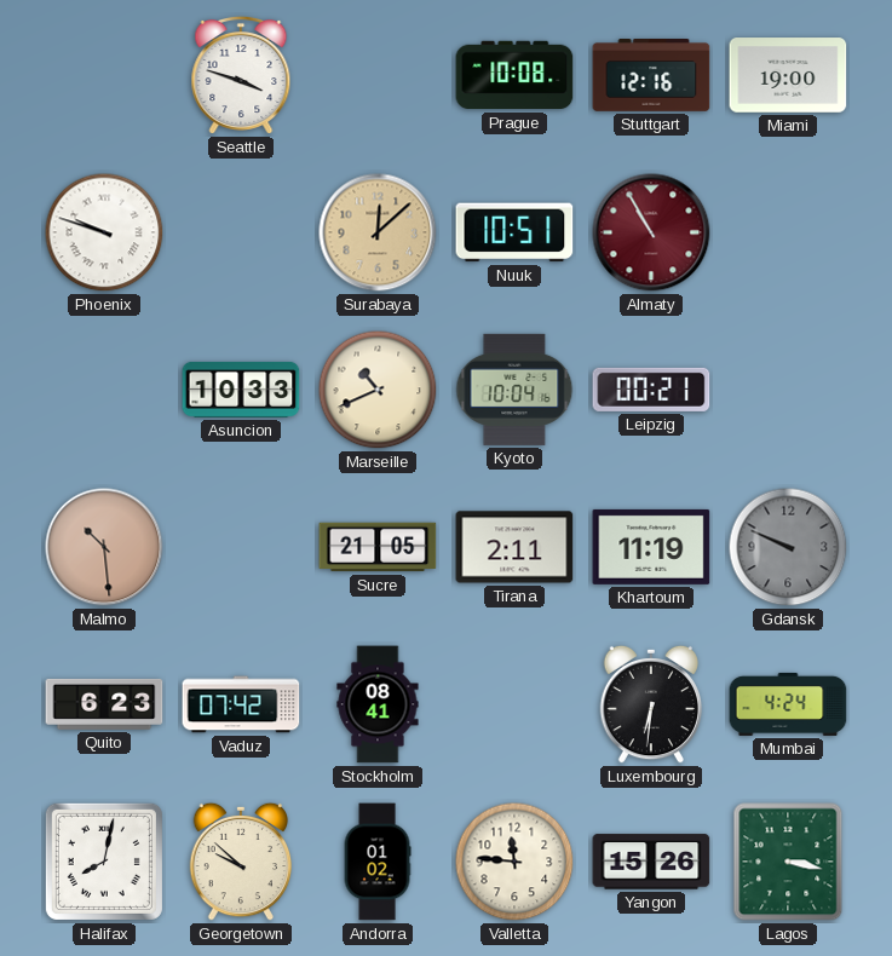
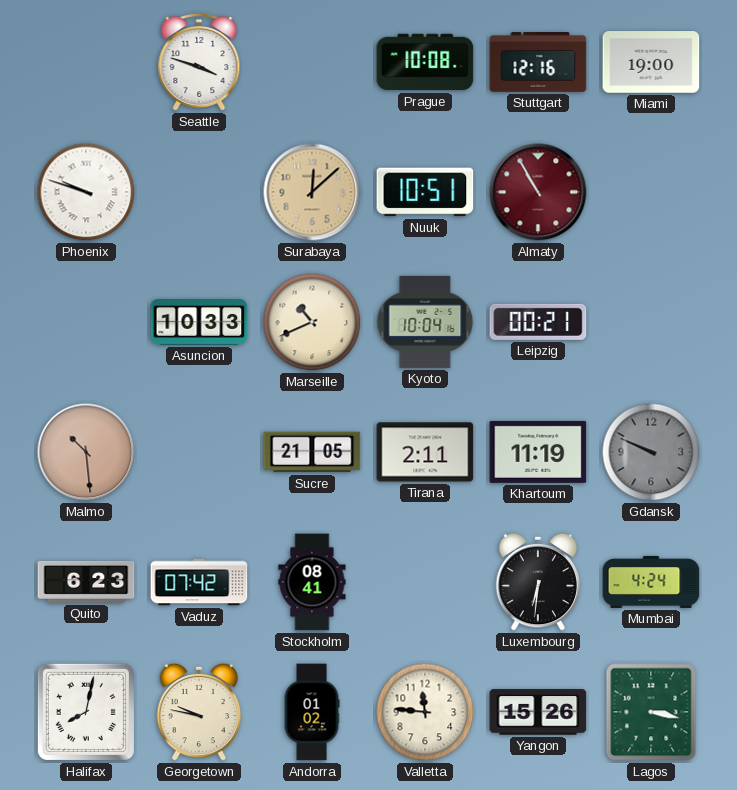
Georgetown: 9:52 -> 9:47 (199, 712)
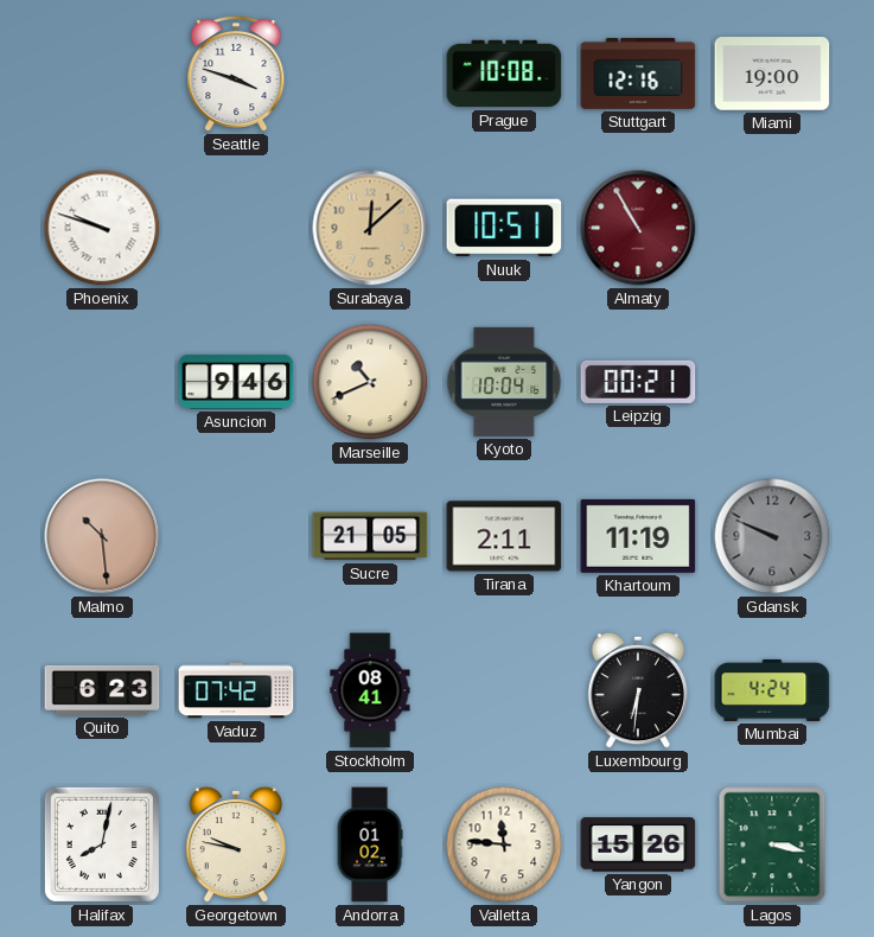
Asuncion: 10:33 -> 9:46 (236, 382)
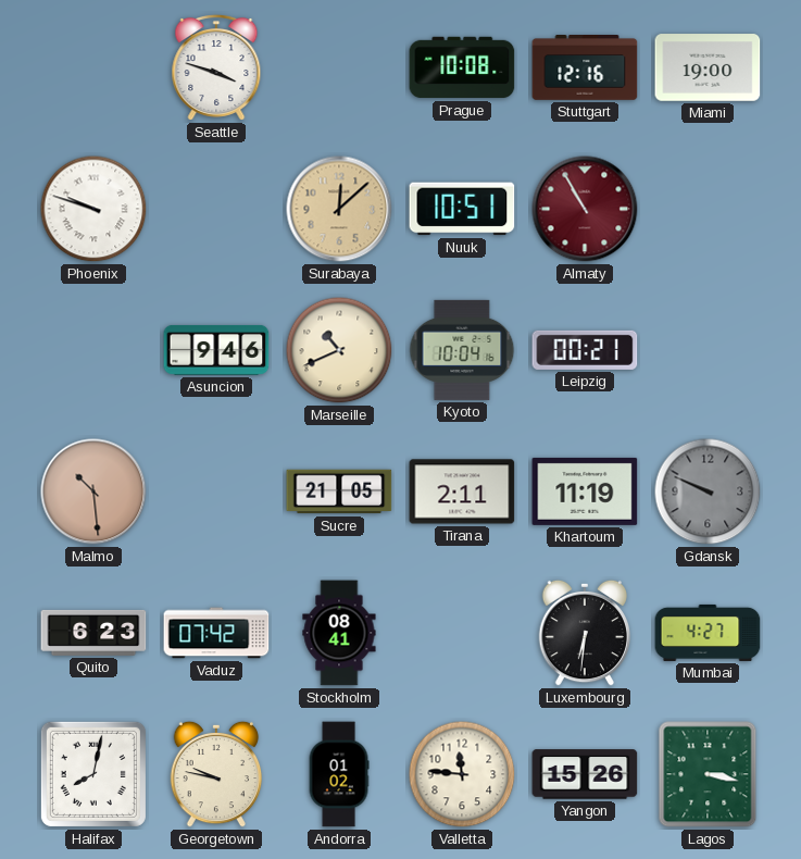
Mumbai: 4:24 -> 4:27 (708, 633)
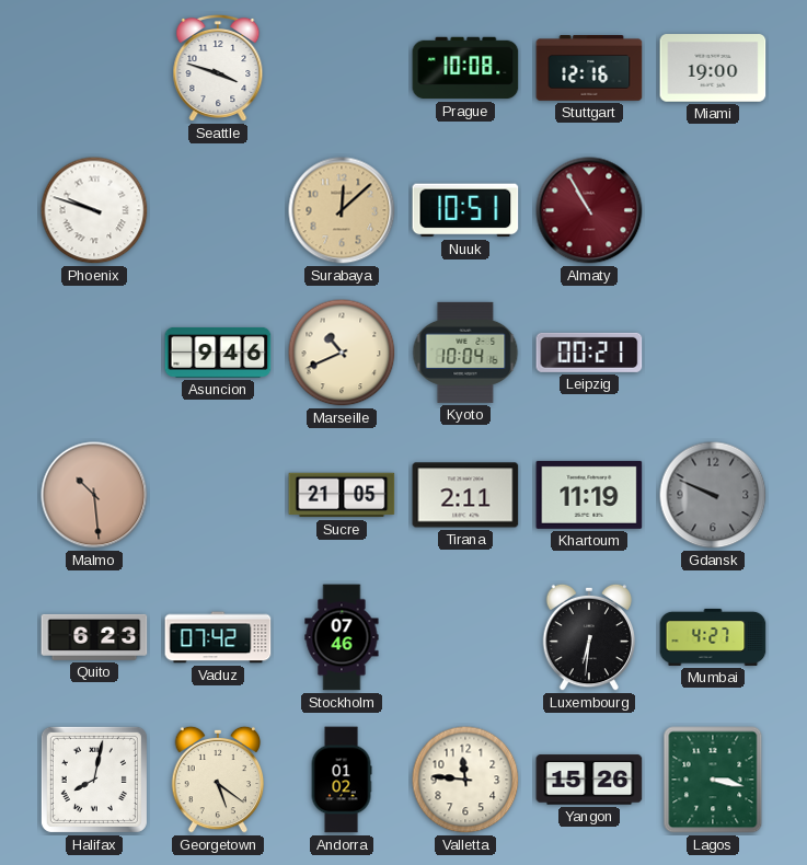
Stockholm: 08:41 -> 07:46 (342, 637)
Georgetown: 9:47 -> 5:21 (218, 780)
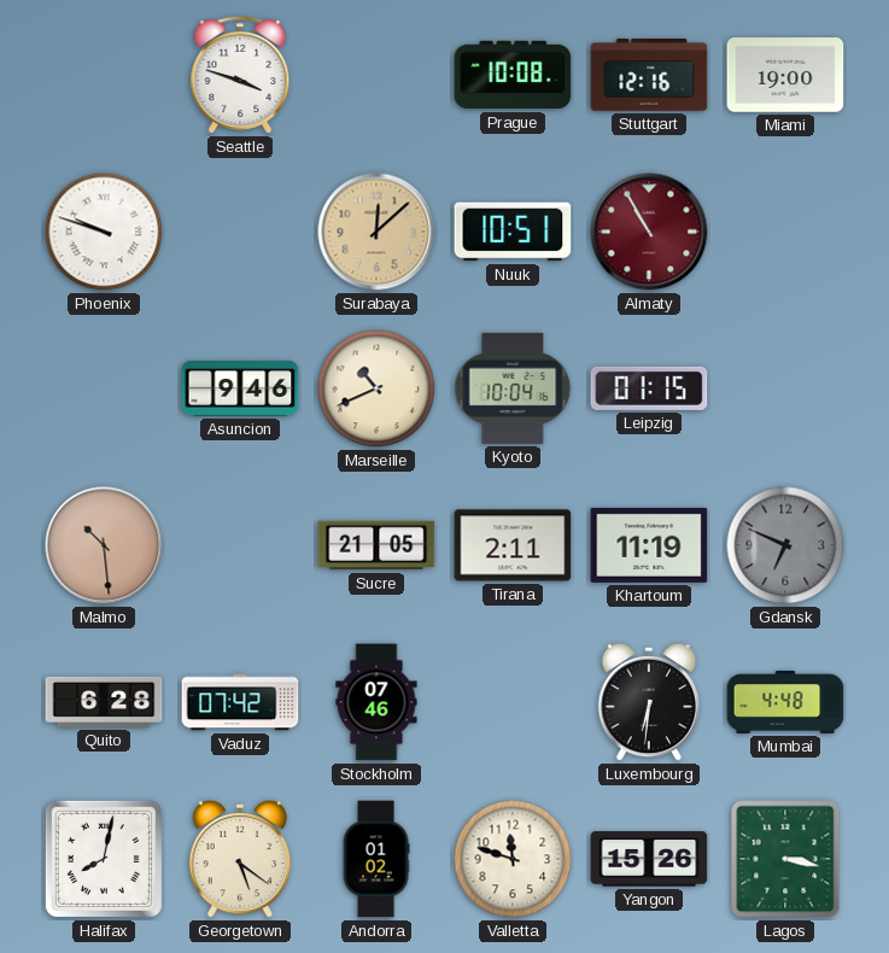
Leipzig: 00:21 -> 01:15 (649, 388)
Gdansk: 9:49 -> 6:49 (785, 545)
Quito: 6:23 -> 6:28 (104, 702)
Mumbai: 4:27 -> 4:48 (785, 702)
Valletta: 11:46 -> 11:48 (513, 859)
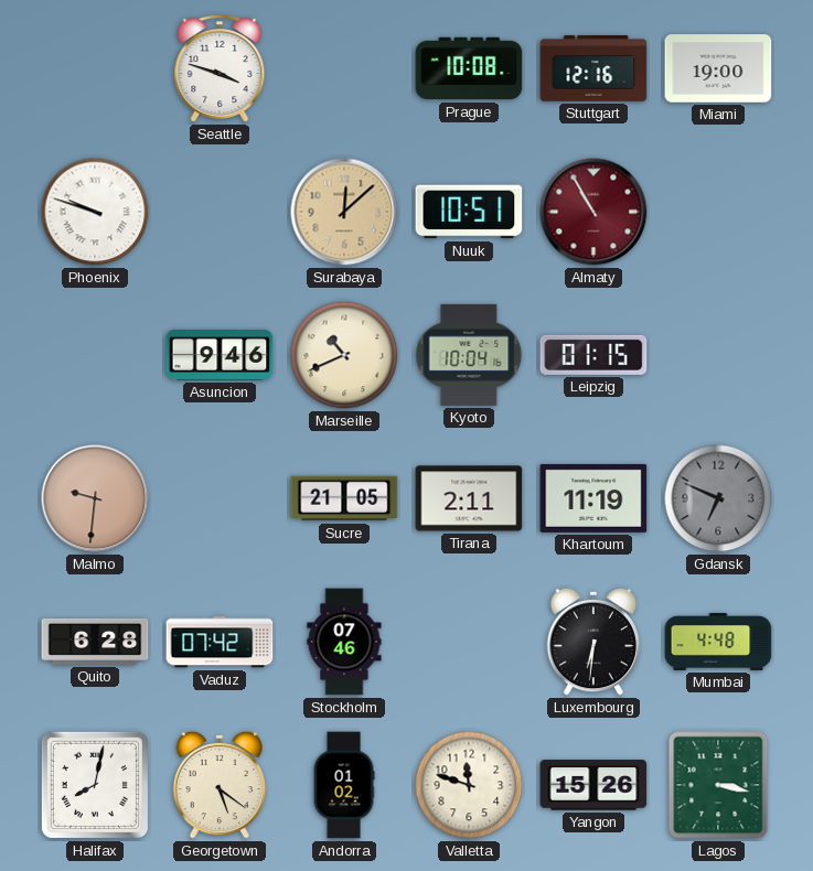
Malmo: 10:29 -> 9:31 (95, 498)
